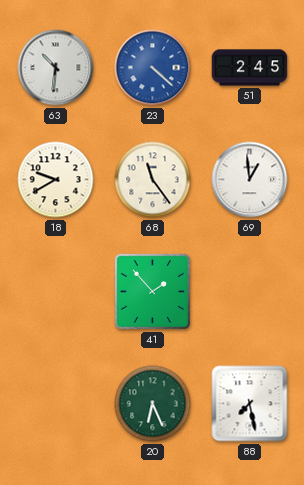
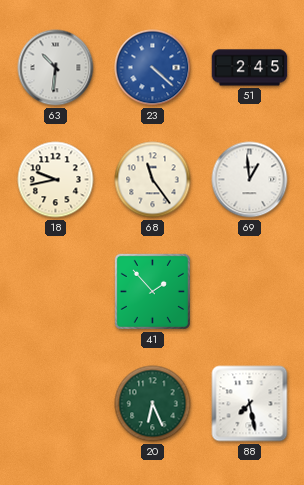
18: 9:40 -> 9:43 (56, 180)
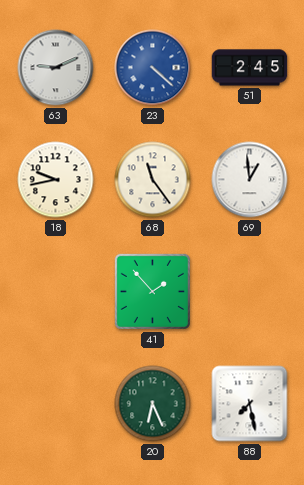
63: 10:31 -> 9:11 (56, 68)
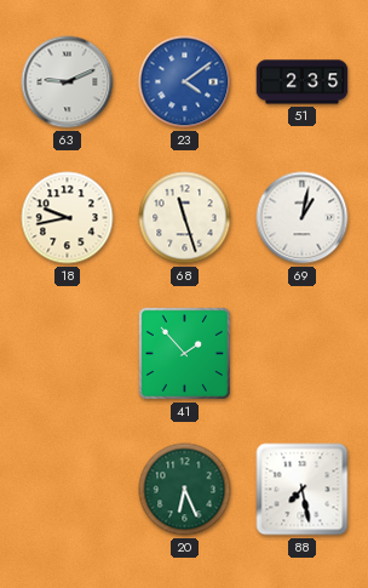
23: 4:22 -> 4:09 (185, 82)
51: 2:45 -> 2:35 (303, 82)
68: 11:24 -> 11:27 (185, 218)
69: 12:59 -> 1:02 (303, 218)
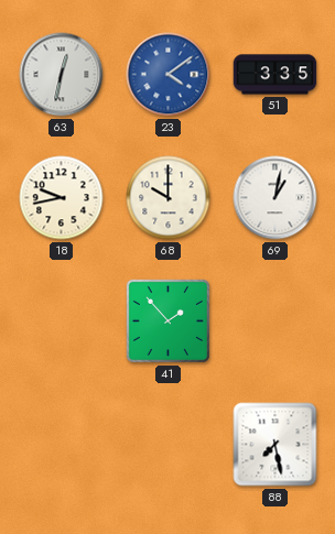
63: 9:11 -> 12:32 (62, 75)
51: 2:35 -> 3:35 (275, 75)
68: 11:27 -> 10:00 (169, 198)
20: 6:26 -> none (185, 490)
